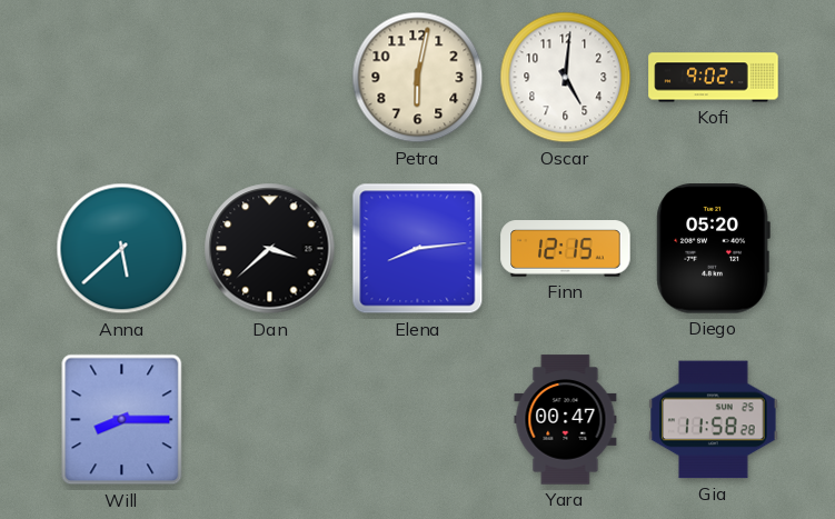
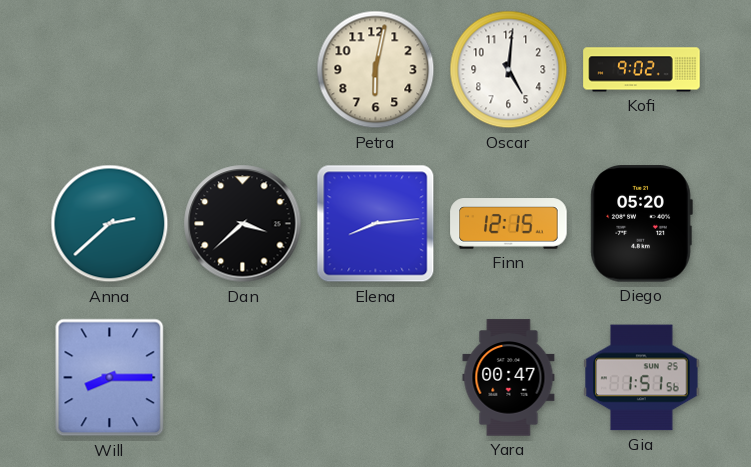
Anna: 5:38 -> 2:38 (110, 224)
Gia: 11:58 -> 1:51 (642, 378)
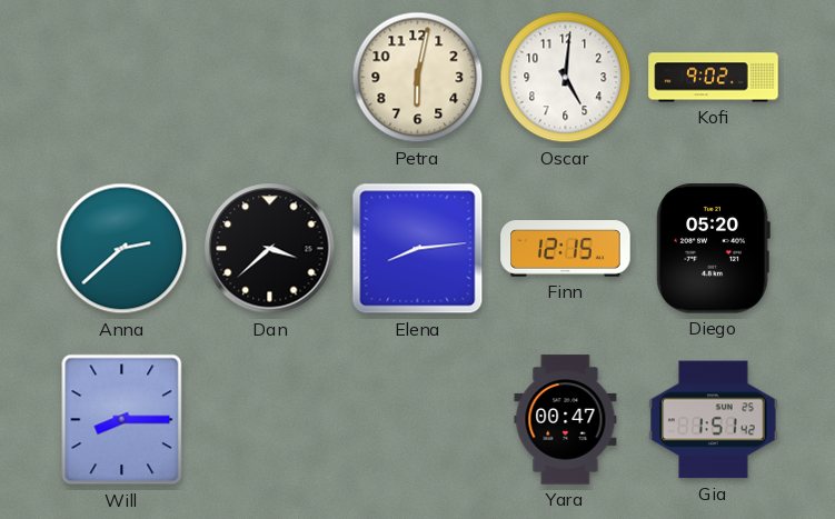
Gia: 1:51:56 -> 1:51:42 (714, 420)
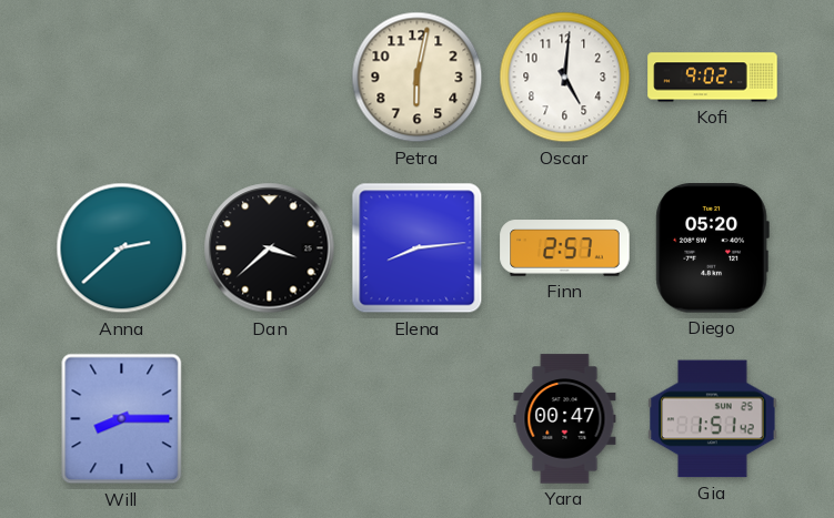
Finn: 12:15 -> 2:57 (565, 248)
